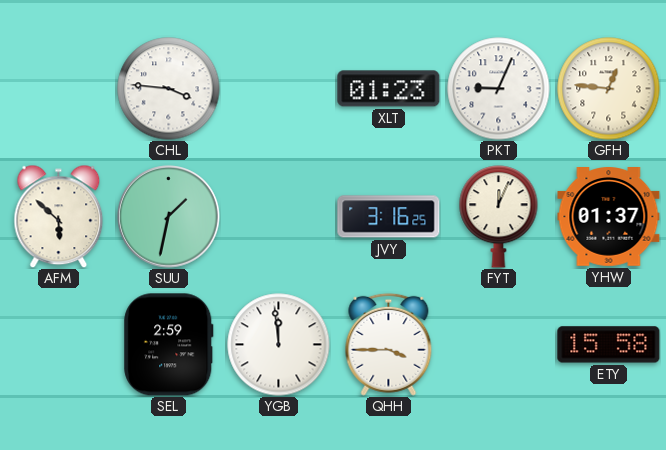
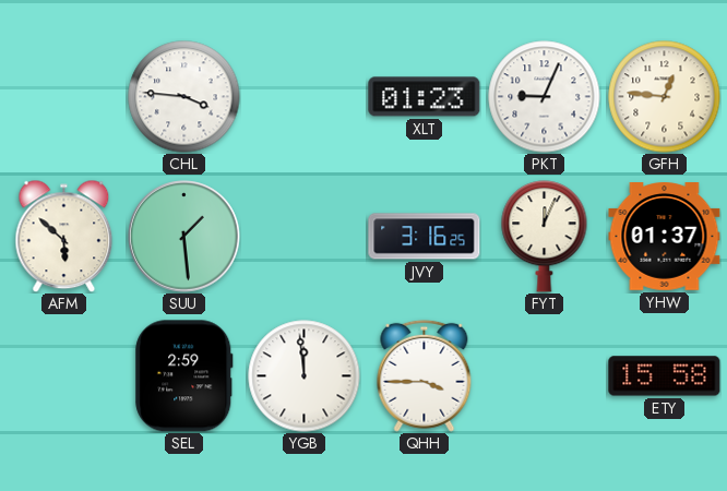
SUU: 1:32 -> 1:29 (184, 237)
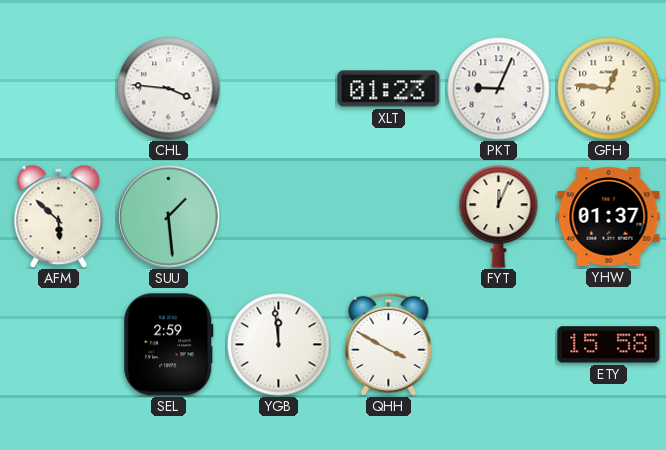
JVY: 3:16 -> none (425, 237)
QHH: 3:45 -> 3:50 (389, 344)
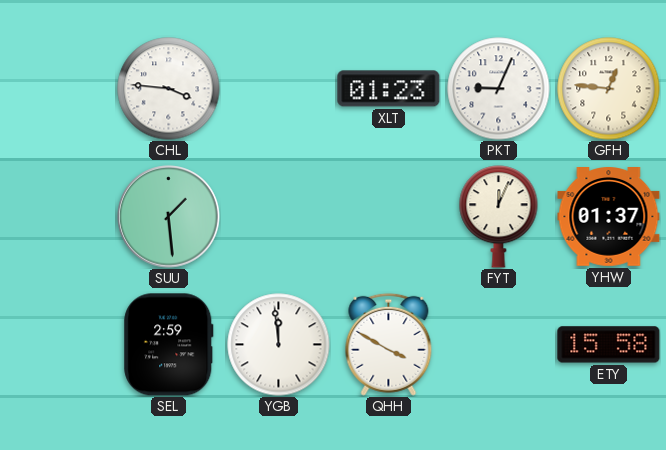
AFM: 5:52 -> none (59, 216)
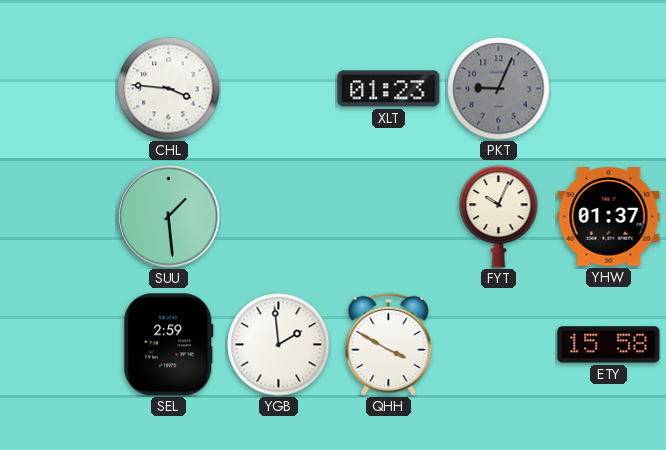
PKT dial: white -> grey (499, 89)
GFH: 12:46 -> none (609, 89)
FYT: 12:04 -> 10:04 (499, 217)
YGB: 11:59 -> 1:59 (279, 345)
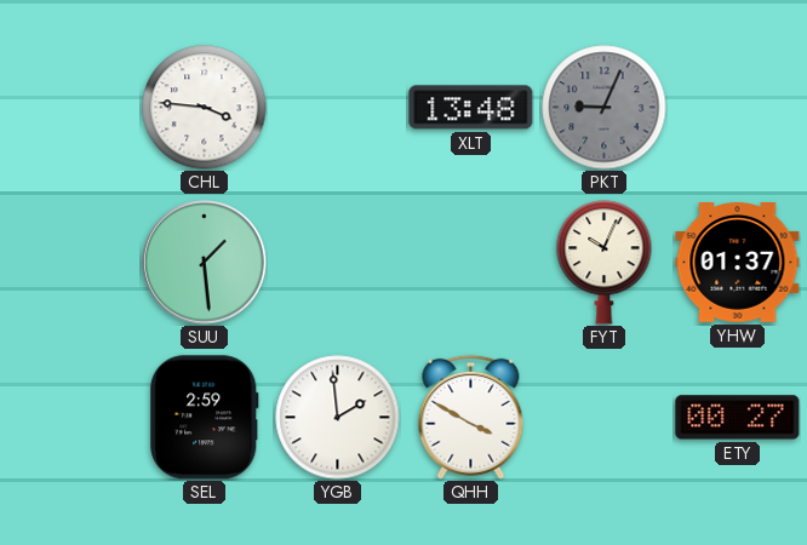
XLT: 01:23 -> 13:48 (471, 108)
ETY: 15:58 -> 00:27 (738, 418)
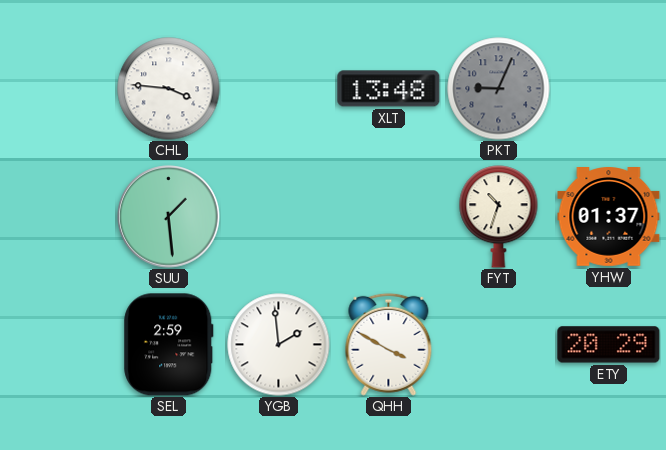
FYT: 10:04 -> 10:33 (499, 217)
ETY: 00:27 -> 20:29 (609, 345)
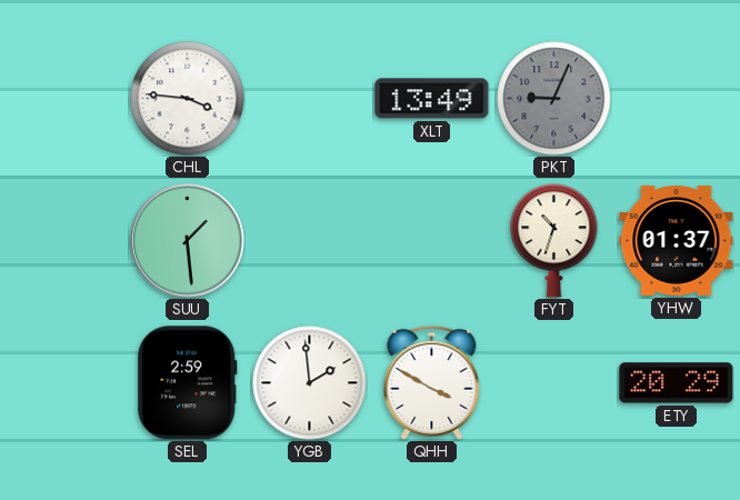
XLT: 13:48 -> 13:49 (432, 99)
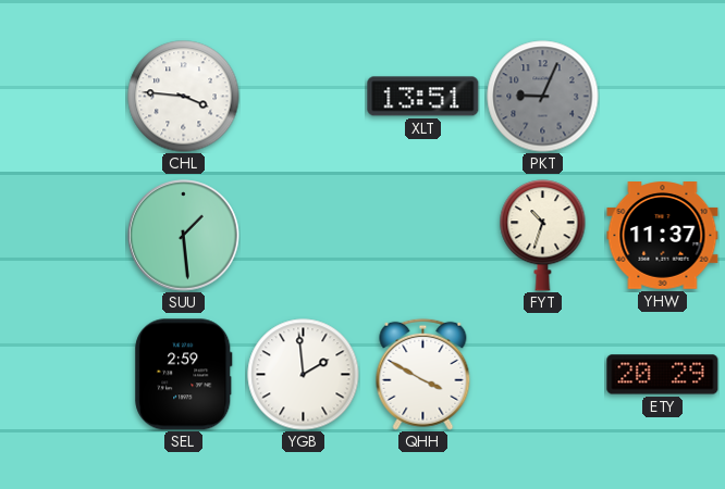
XLT: 13:49 -> 13:51 (423, 97)
YHW: 01:37 -> 11:37 (663, 236)
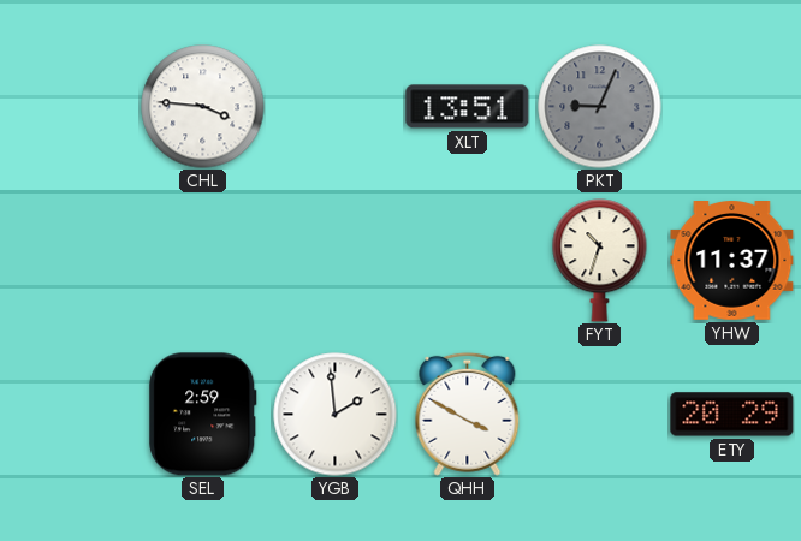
SUU: 1:29 -> none (184, 236)
